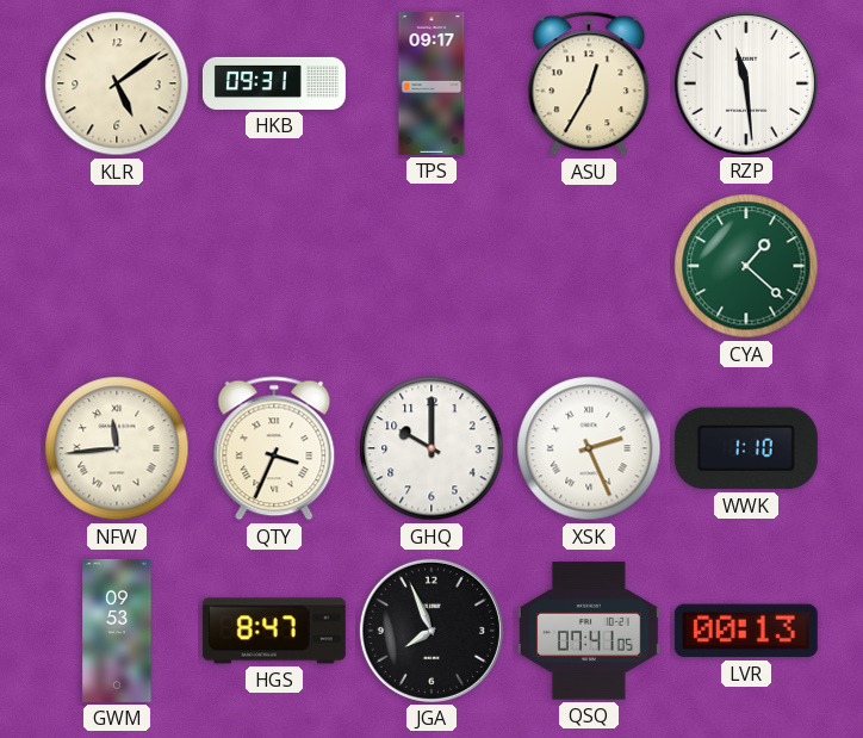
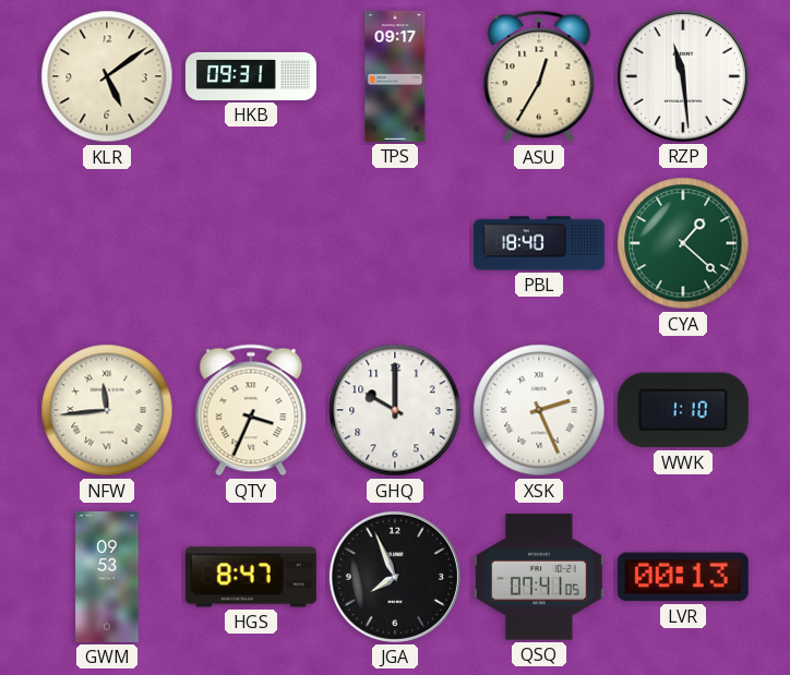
PBL: none -> 18:40 (539, 243)
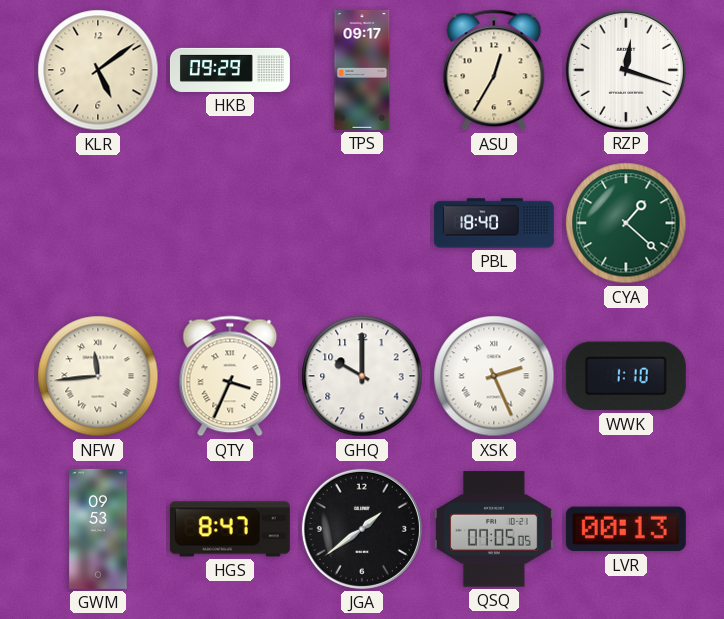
HKB: 09:31 -> 09:29 (230, 70)
RZP: 11:29 -> 12:18 (626, 70)
JGA: 7:56 -> 1:39 (362, 529)
QSQ: 07:41 -> 07:05 (494, 529)
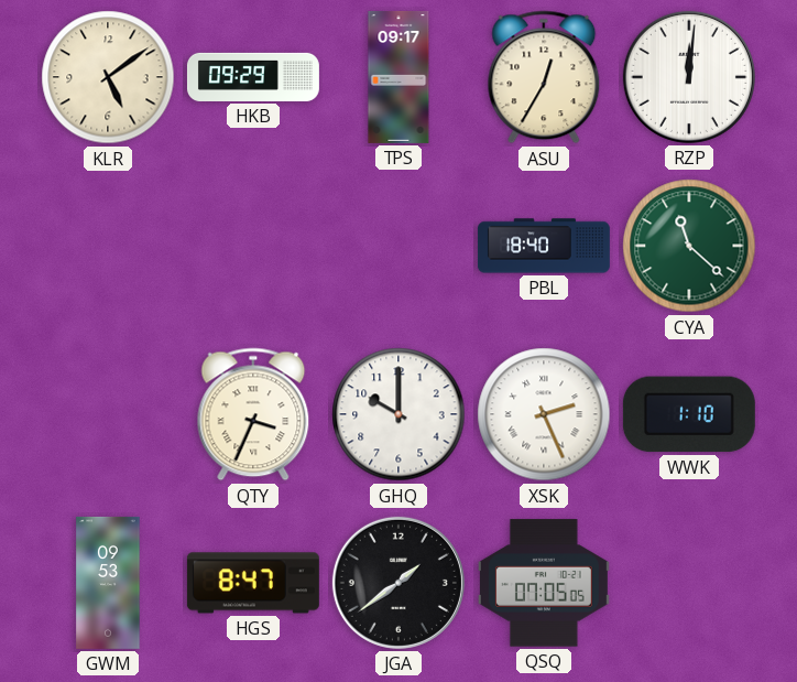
RZP: 12:18 -> 12:01 (689, 77)
CYA: 1:22 -> 11:22 (689, 246)
NFW: 11:44 -> none (98, 376)
LVR: 00:13 -> none (626, 529)
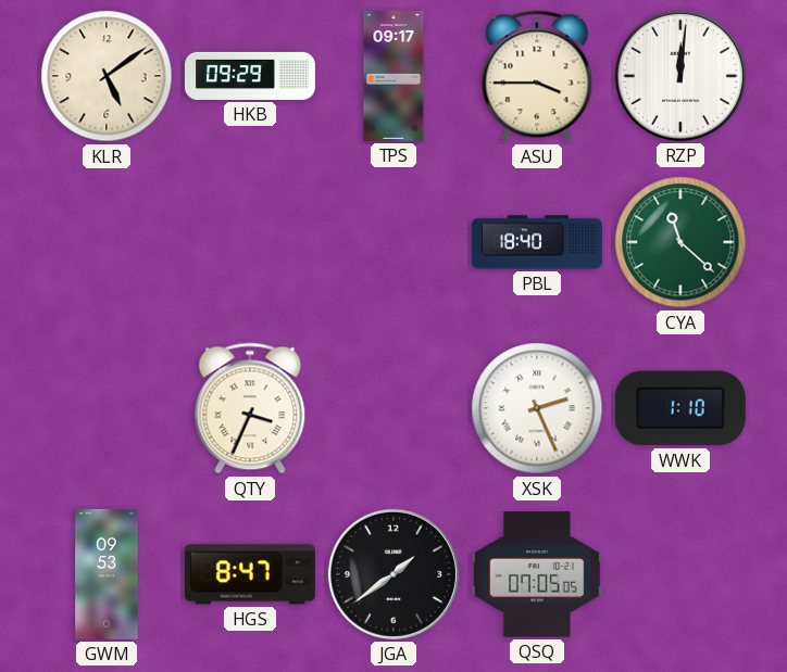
ASU: 12:35 -> 3:45 (537, 76)
GHQ: 10:00 -> none (398, 414)
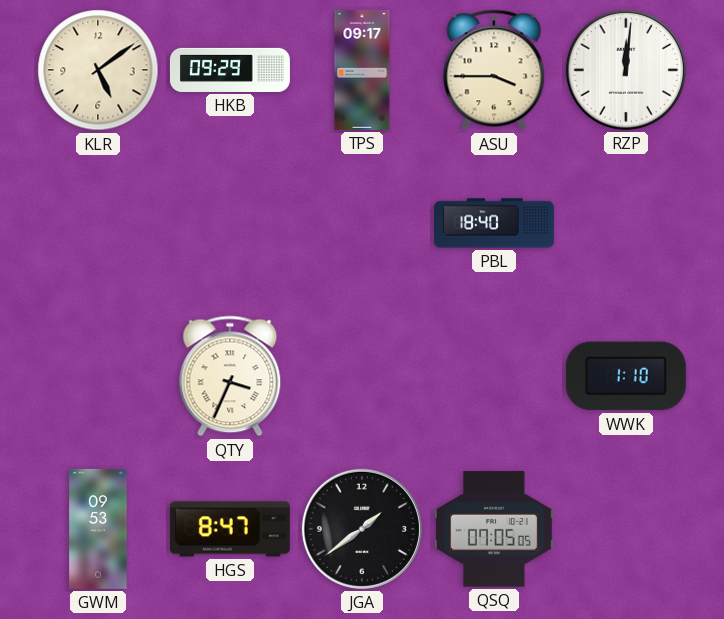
CYA: 11:22 -> none (680, 242)
XSK: 2:26 -> none (537, 408)
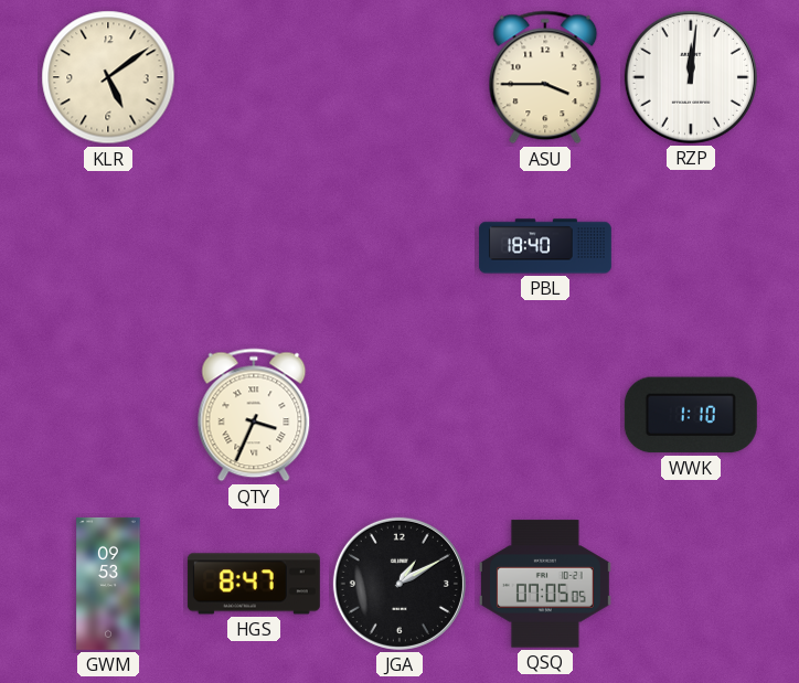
HKB: 09:29 -> none (230, 70)
TPS: 09:17 -> none (362, 70)
JGA: 1:39 -> 1:10 (399, 584)
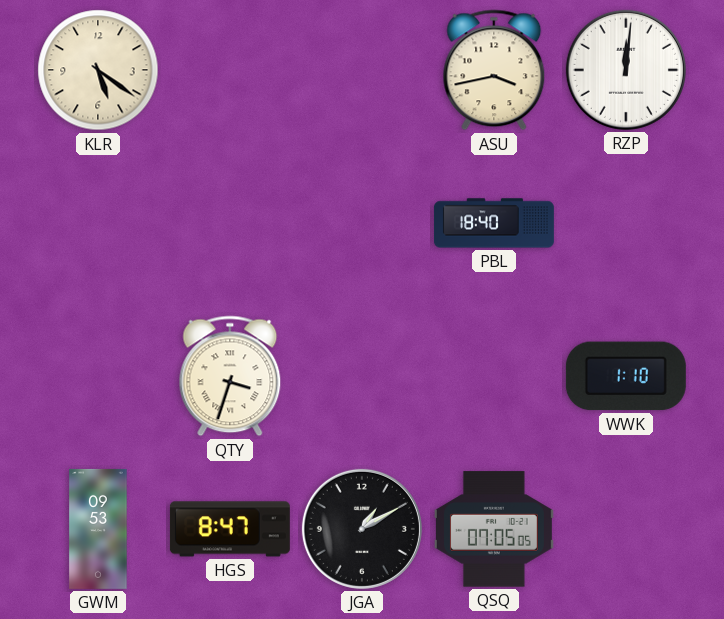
KLR: 5:09 -> 5:21 (98, 70)
ASU: 3:45 -> 3:43 (494, 70)
QTY: 3:34 -> 3:33 (230, 376)
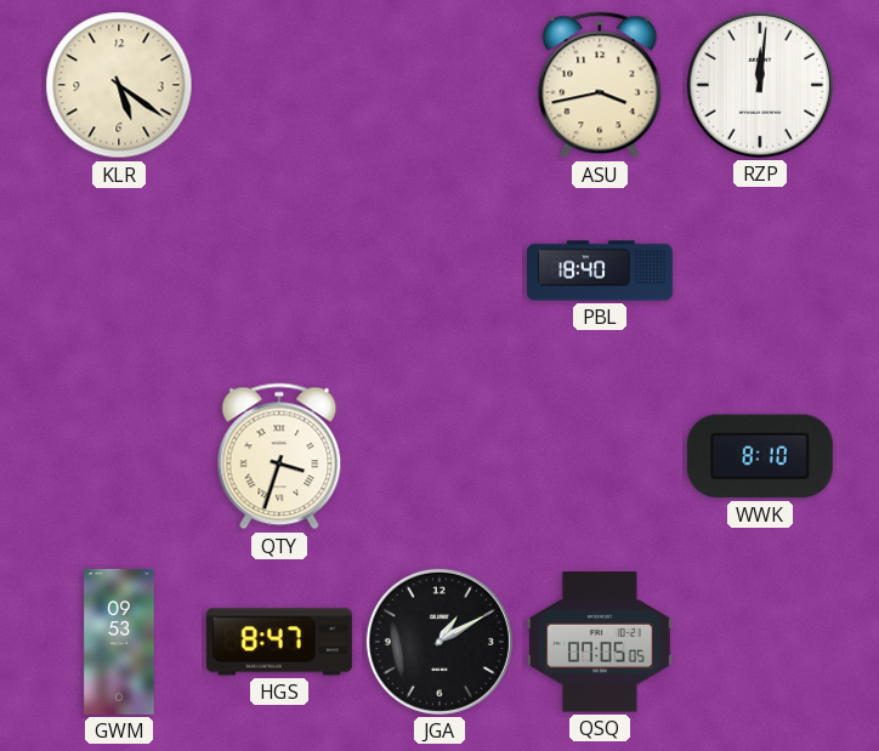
WWK: 1:10 -> 8:10 (760, 456)
